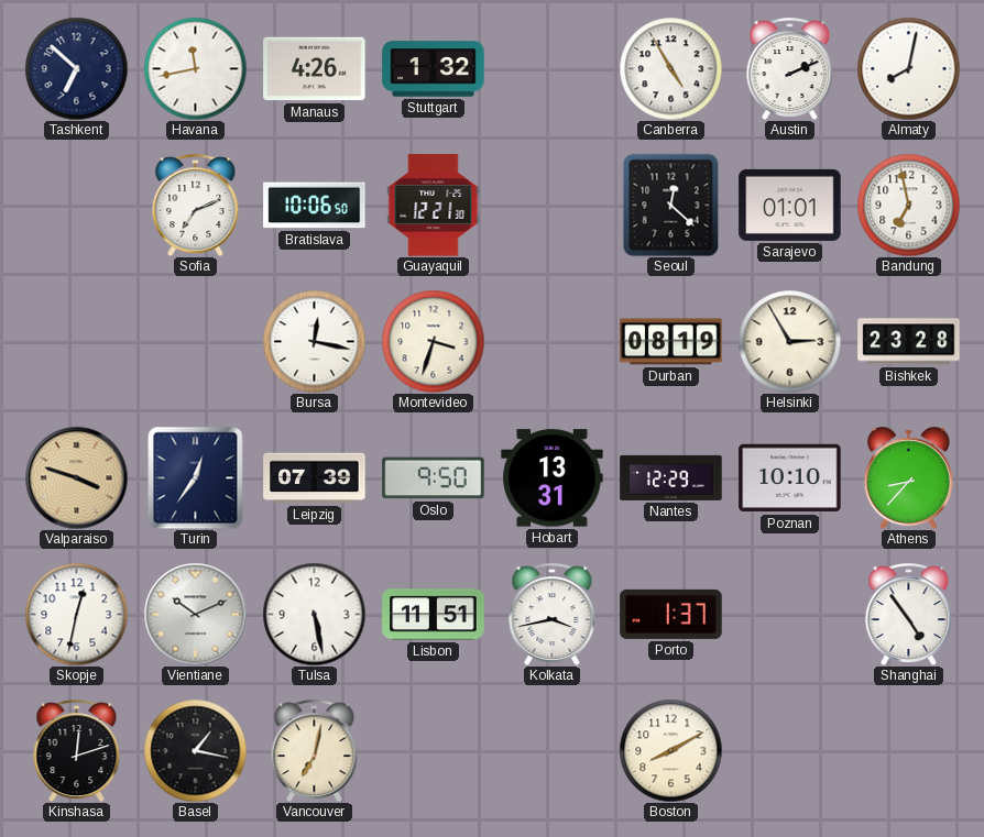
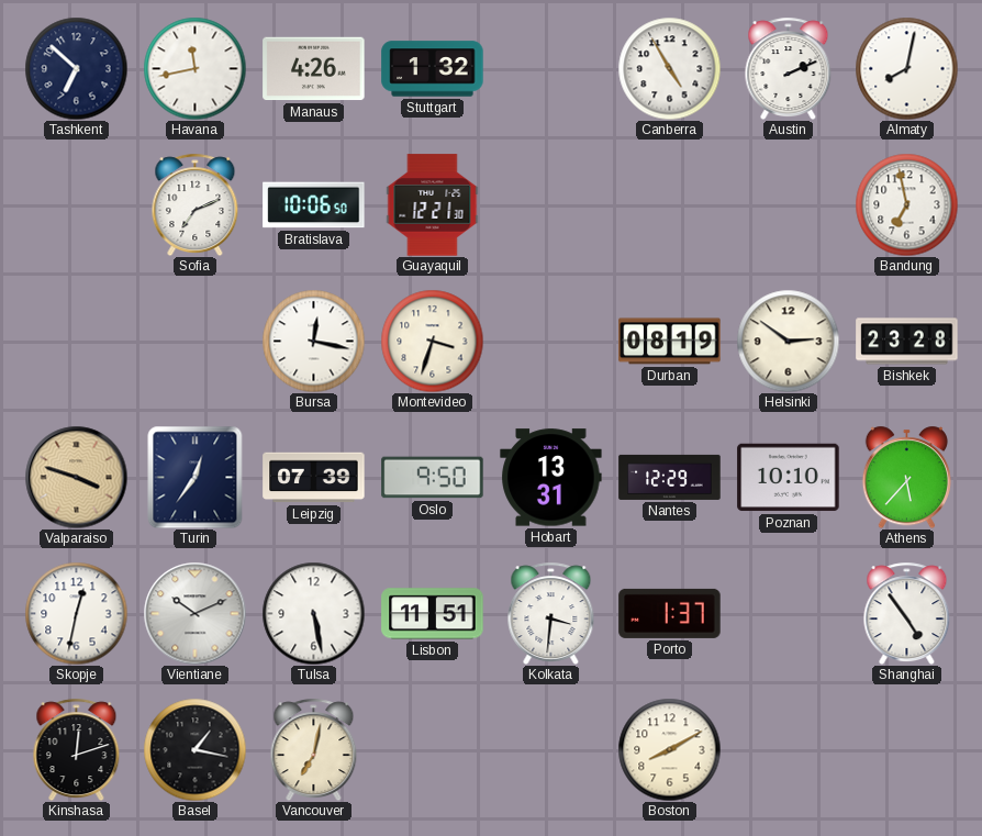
Seoul: 12:22 -> none (671, 205)
Sarajevo: 01:01 -> none (790, 205)
Helsinki: 2:55 -> 2:51 (788, 341)
Athens: 8:37 -> 5:37 (906, 477)
Kolkata: 3:43 -> 3:31 (551, 613)
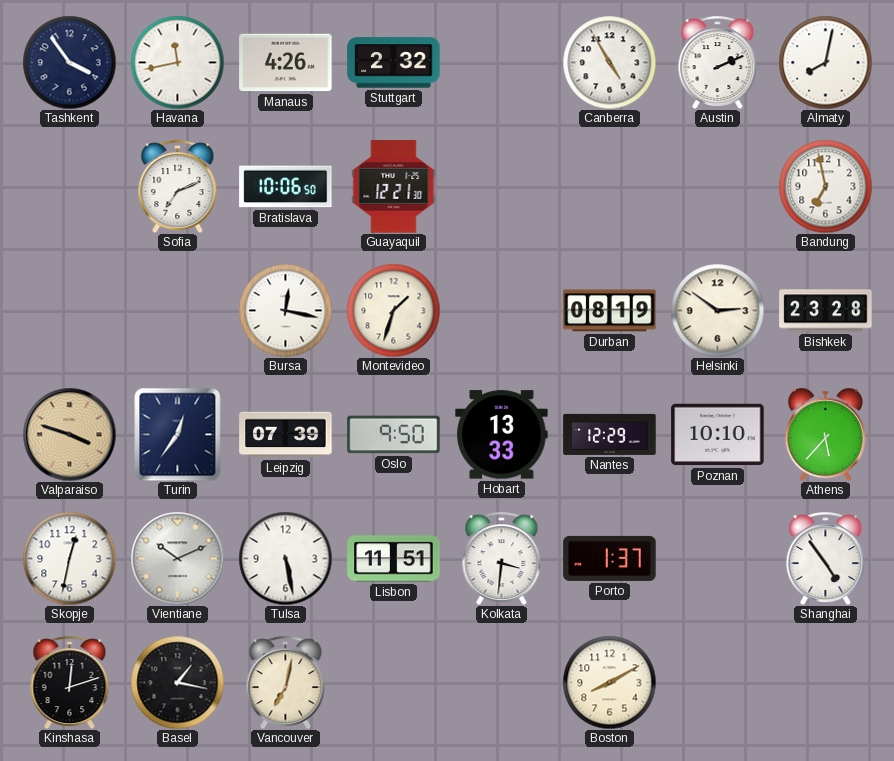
Tashkent: 6:52 -> 3:54 (69, 62)
Stuttgart: 1:32 -> 2:32 (394, 63)
Montevideo: 3:33 -> 1:33 (393, 310)
Hobart: 13:31 -> 13:33 (502, 435)
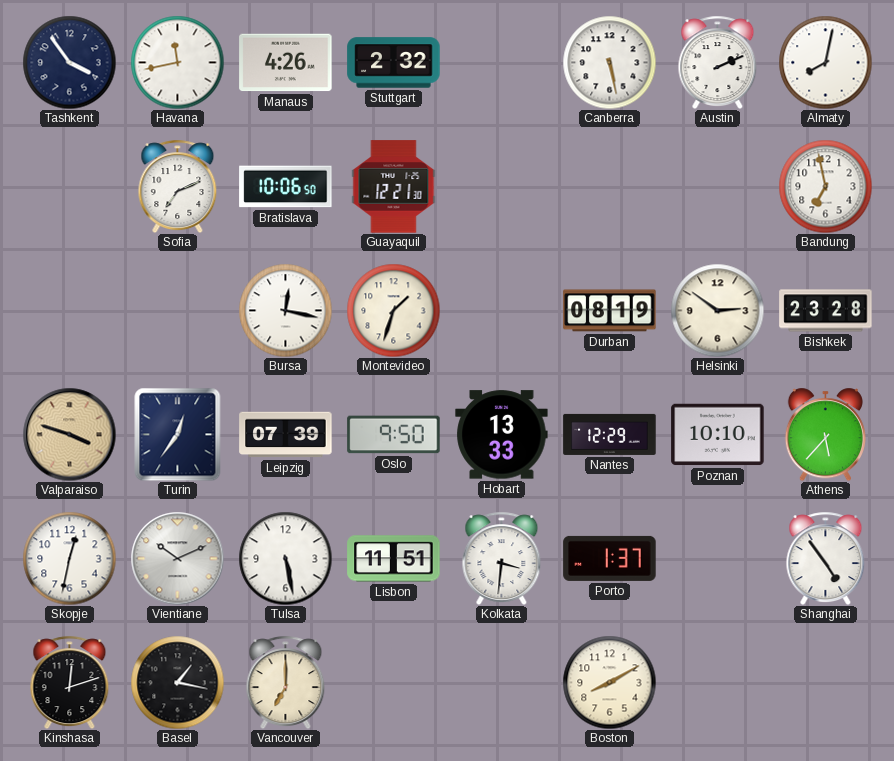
Canberra: 4:55 -> 5:28 (609, 62)
Vancouver: 7:02 -> 7:00 (286, 682)
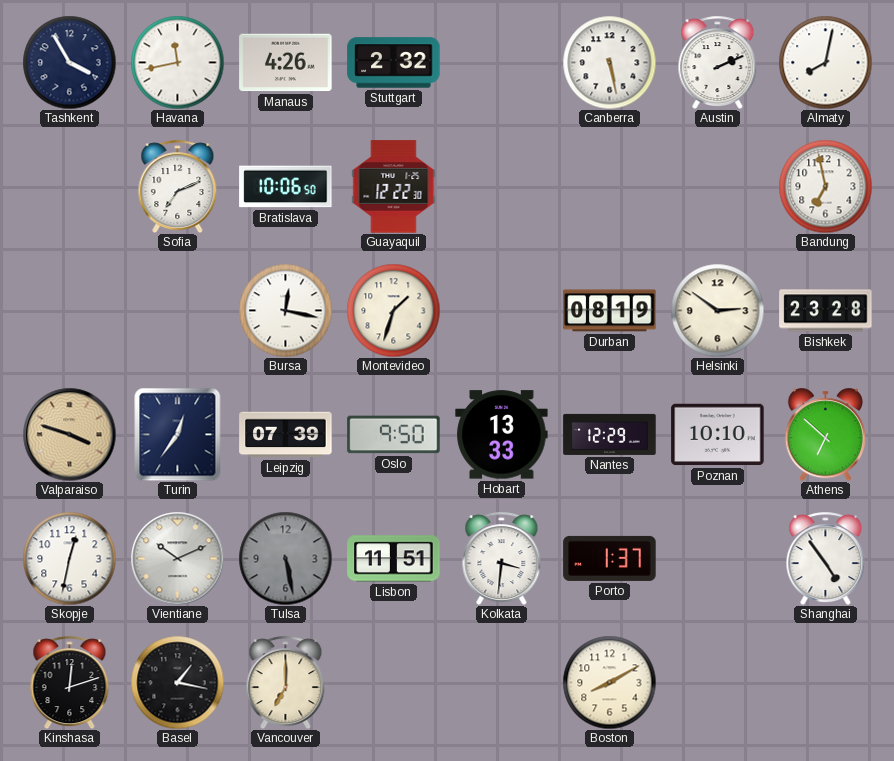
Tashkent: 3:54 -> 3:55 (69, 62)
Guayaquil: 12:21 -> 12:22 (394, 187)
Athens: 5:37 -> 6:52 (825, 434)
Tulsa dial: white -> grey (285, 558)
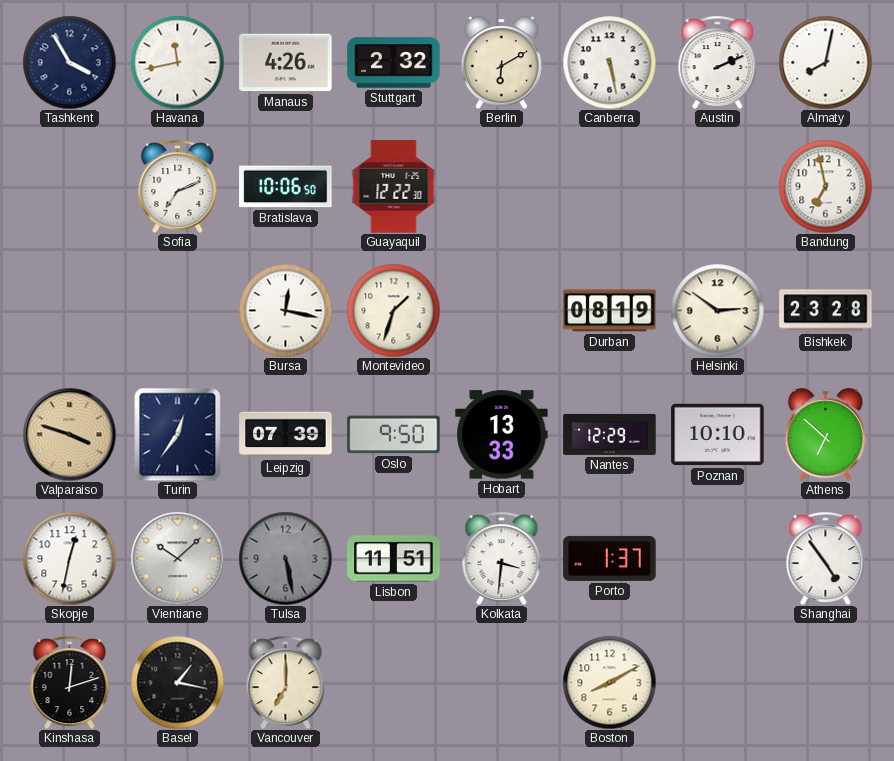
Berlin: none -> 6:10 (501, 62)
Vientiane: 10:11 -> 10:08 (177, 558)
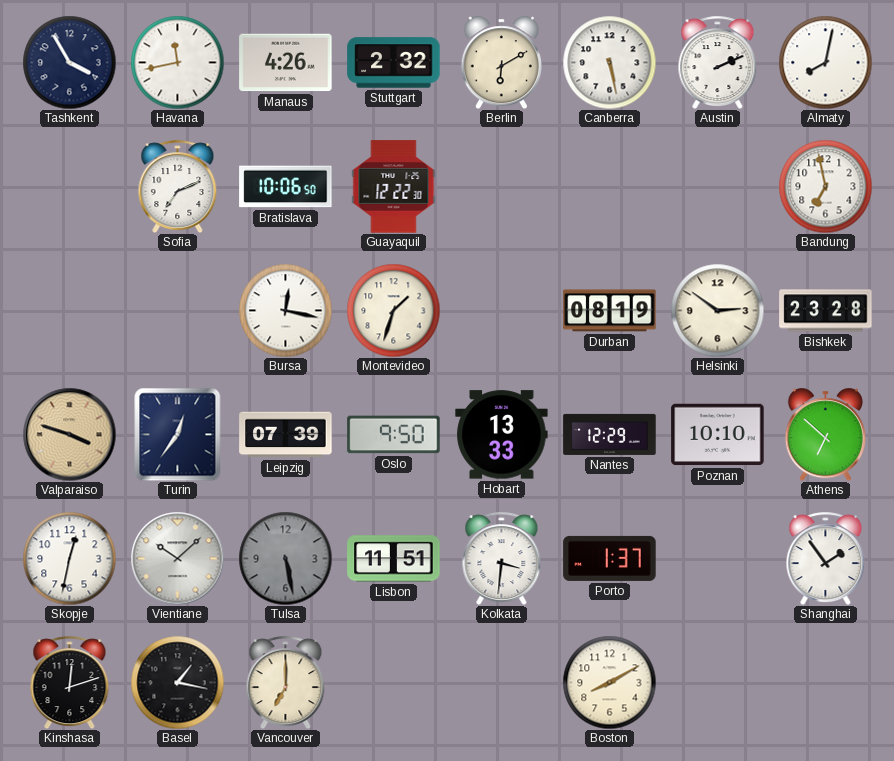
Shanghai: 4:54 -> 1:54 (826, 558)
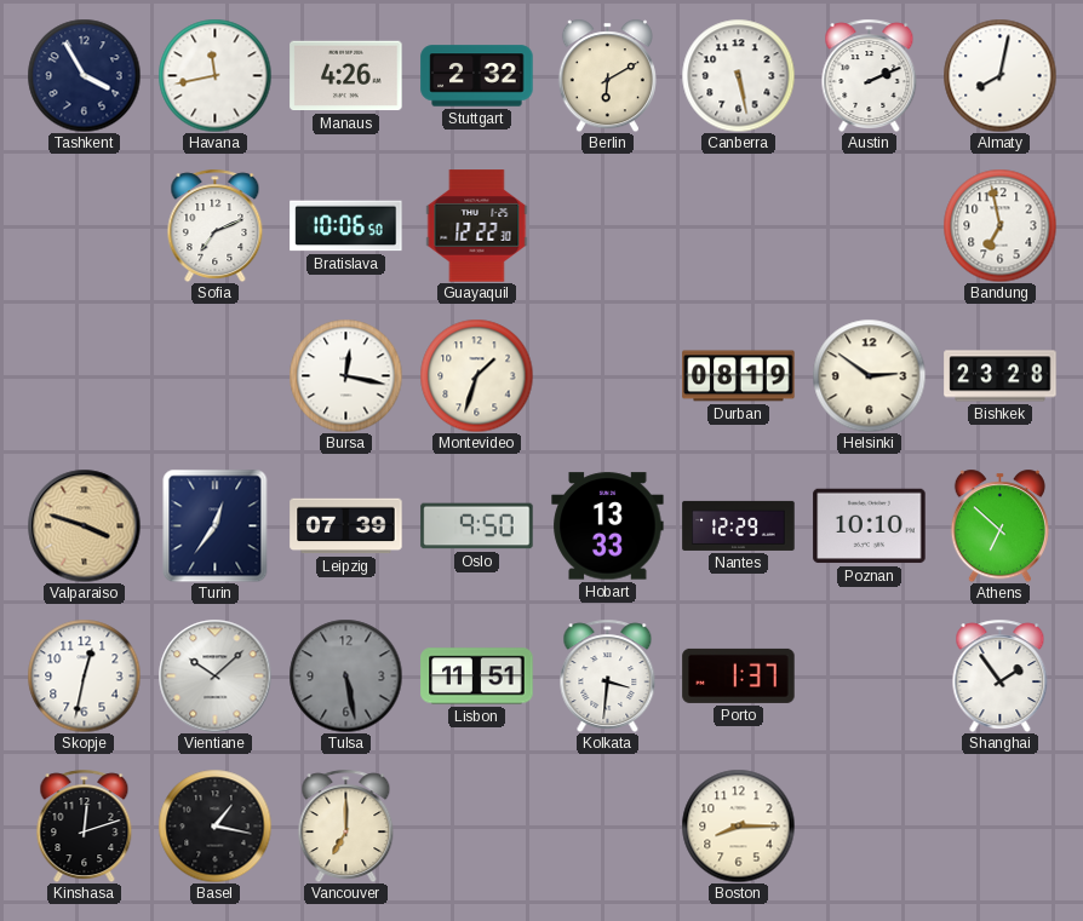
Boston: 8:10 -> 8:15 (738, 825)
